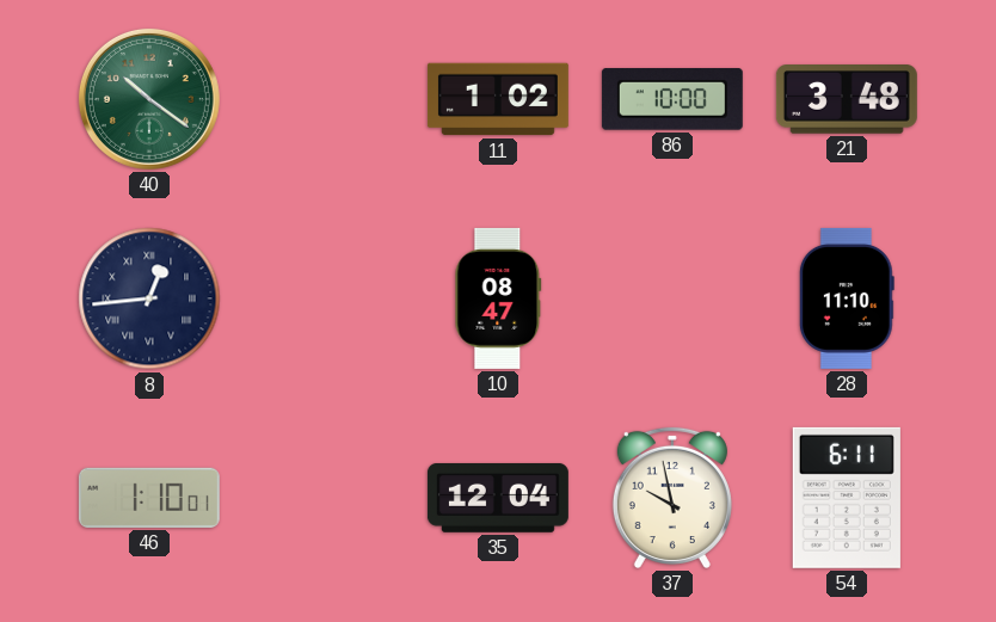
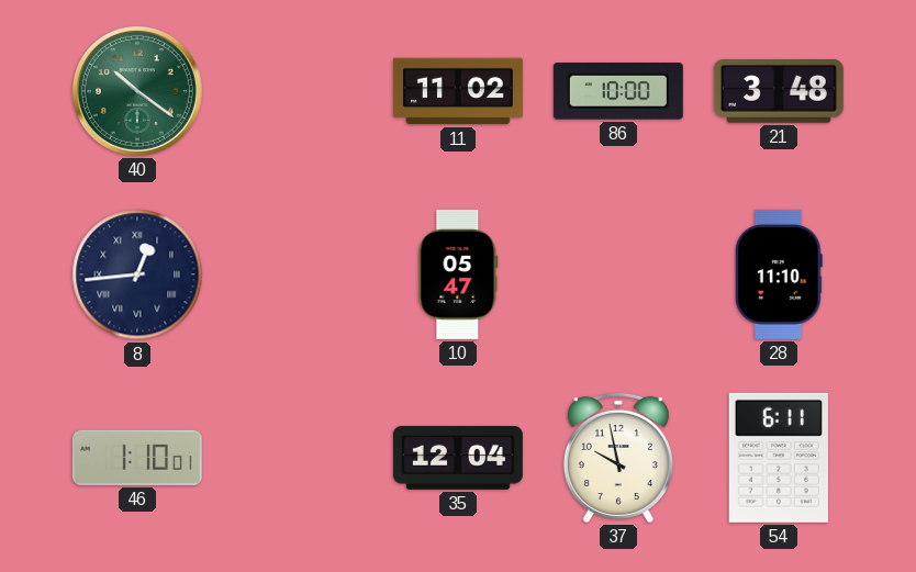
11: 1:02 -> 11:02 (458, 91)
10: 08:47 -> 05:47 (458, 274)
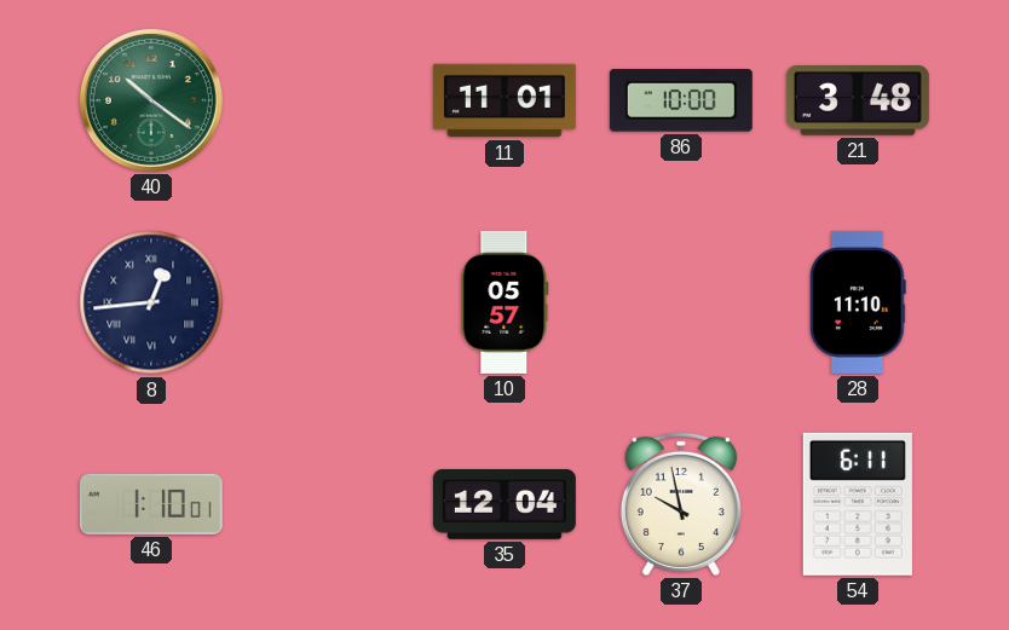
11: 11:02 -> 11:01 (504, 100)
10: 05:47 -> 05:57 (504, 302)
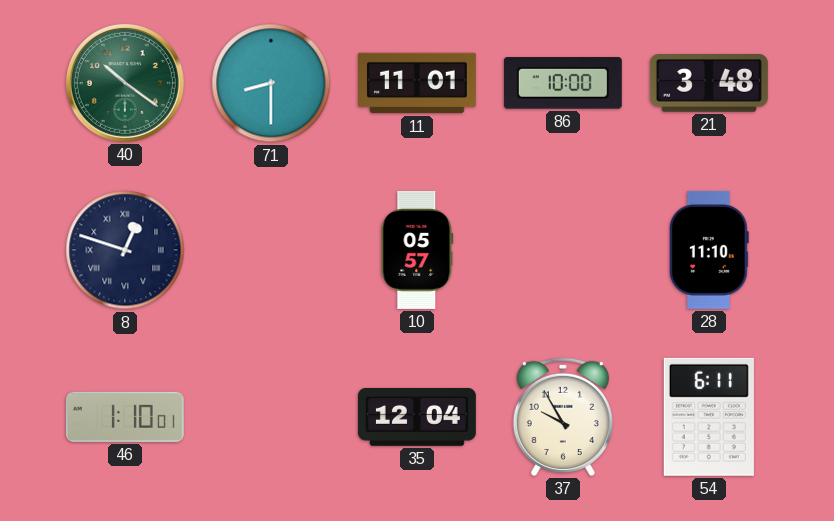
71: none -> 8:30 (271, 83)
8: 12:44 -> 12:48 (125, 250)
37: 9:58 -> 9:55 (563, 417)
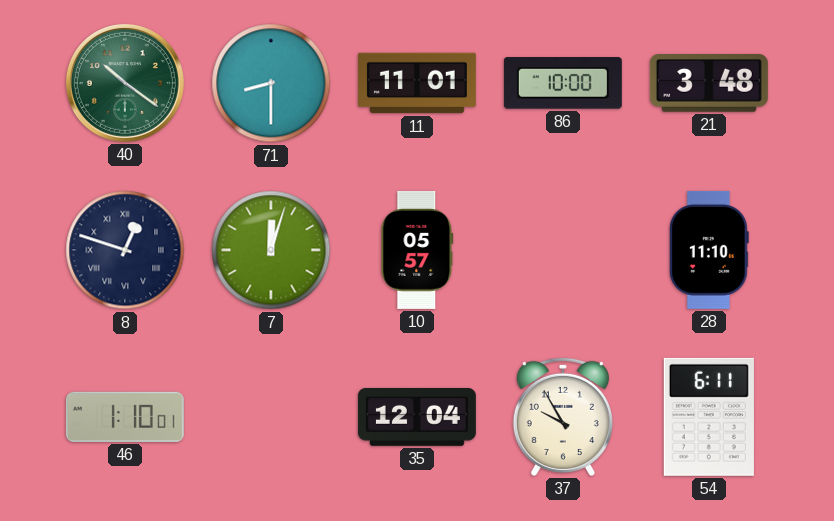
7: none -> 12:03 (271, 250)
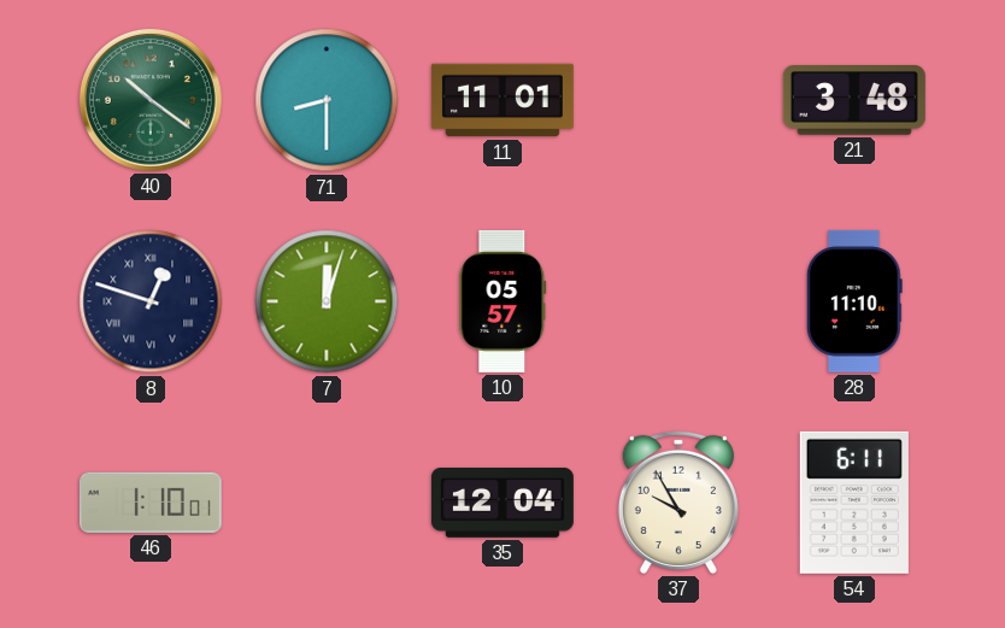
86: 10:00 -> none (563, 83)
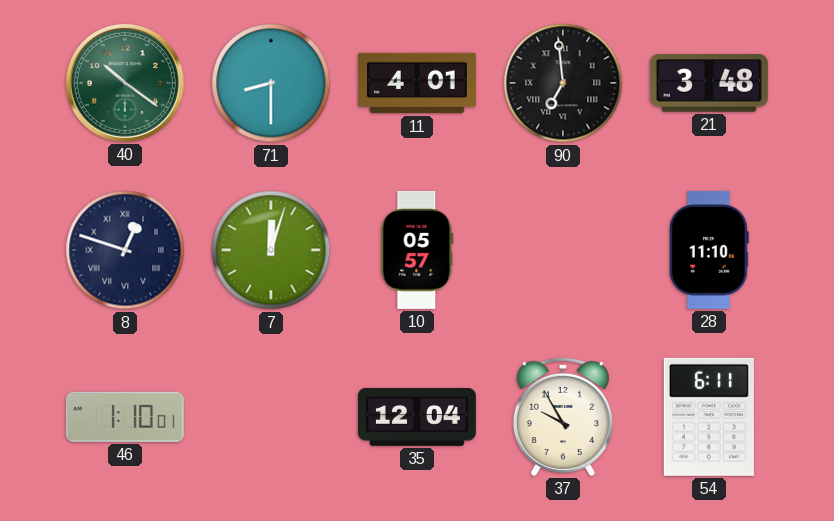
11: 11:01 -> 4:01 (417, 83)
90: none -> 6:59 (563, 83)
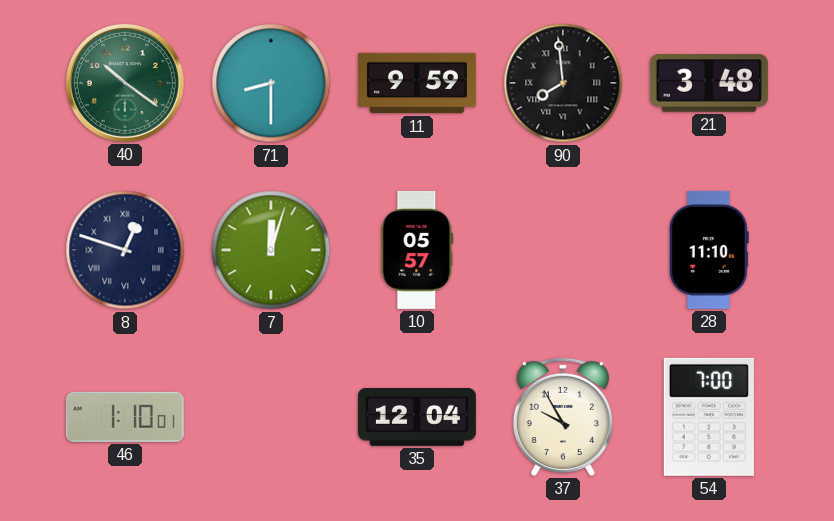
11: 4:01 -> 9:59 (417, 83)
90: 6:59 -> 7:59 (563, 83)
54: 6:11 -> 7:00 (709, 417)
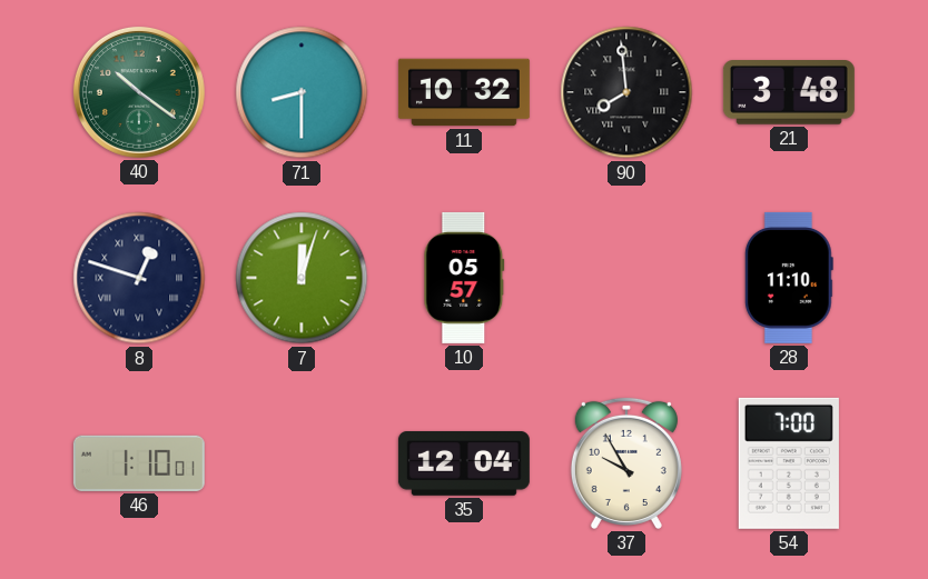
11: 9:59 -> 10:32 (464, 92)
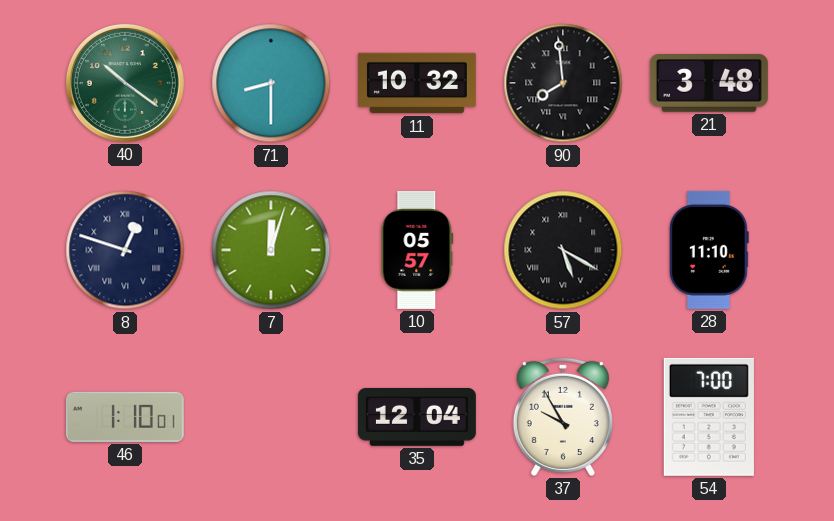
57: none -> 5:20 (563, 250)
